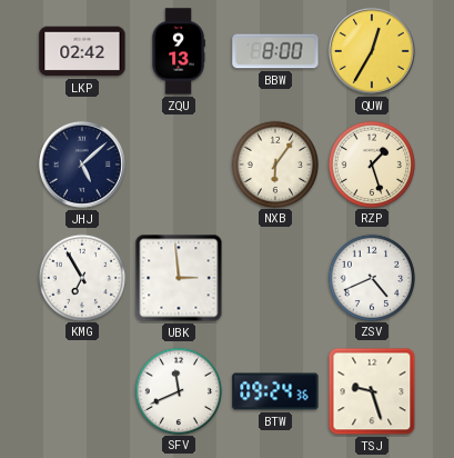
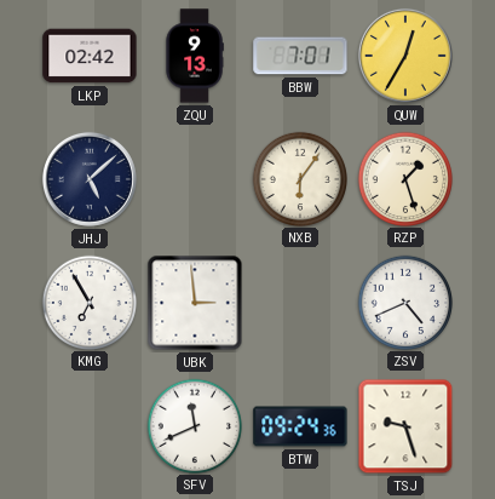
BBW: 8:00 -> 7:01 (300, 56)
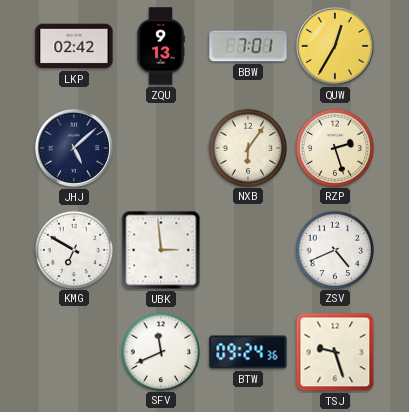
RZP: 1:27 -> 2:27 (334, 147)
KMG: 6:55 -> 6:50 (73, 249)
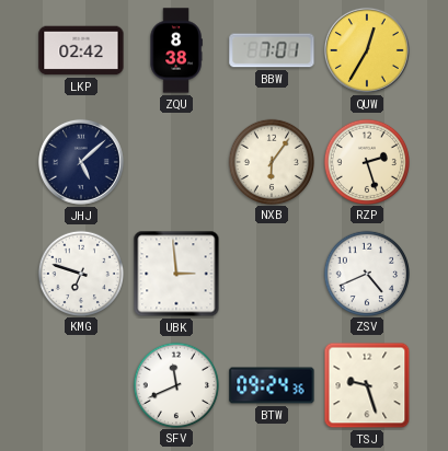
ZQU: 9:13 -> 8:38 (176, 50)
KMG: 6:50 -> 6:48 (80, 273)
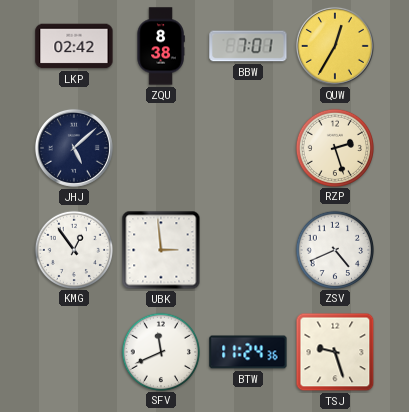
NXB: 6:06 -> none (271, 161)
KMG: 6:48 -> 12:54 (73, 249)
BTW: 09:24 -> 11:24 (248, 352)
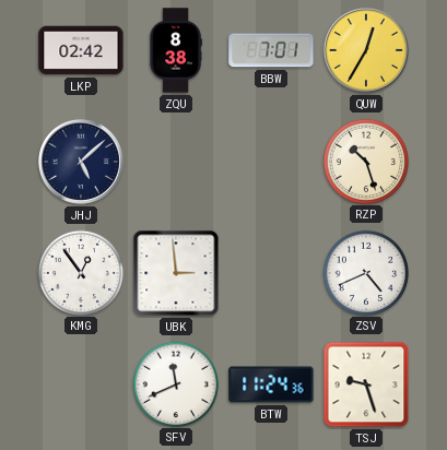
RZP: 2:27 -> 10:27 (365, 161)
